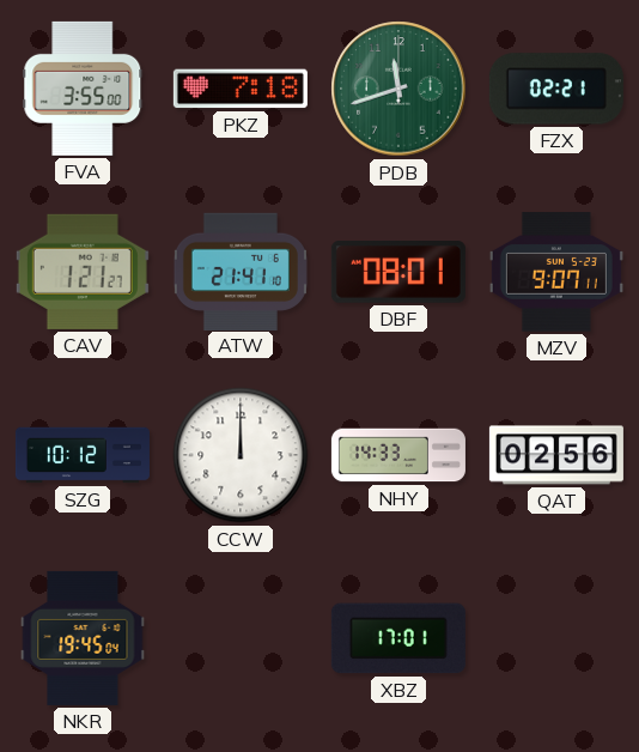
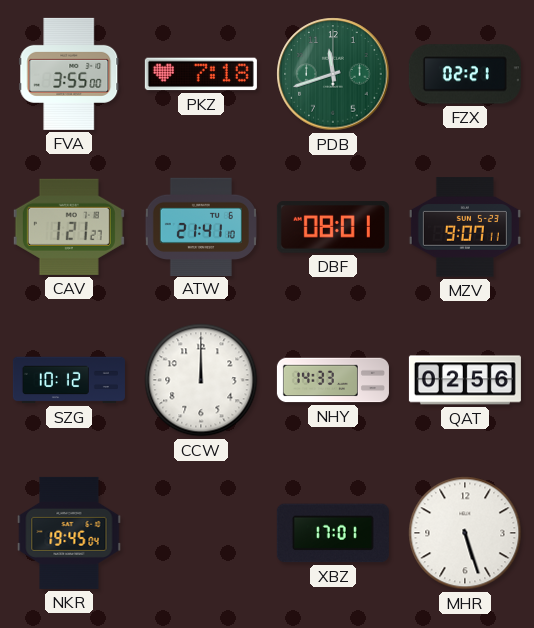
MHR: none -> 5:27 (465, 533)
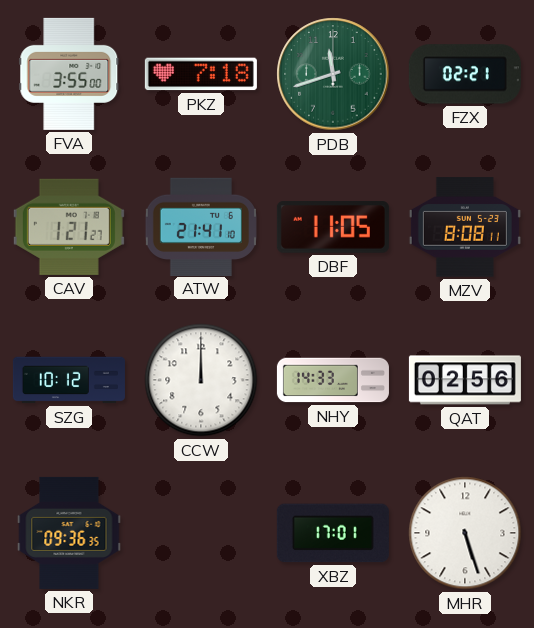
DBF: 08:01 -> 11:05 (333, 227)
MZV: 9:07 -> 8:08 (465, 227)
NKR: 19:45 -> 09:36 (69, 533)
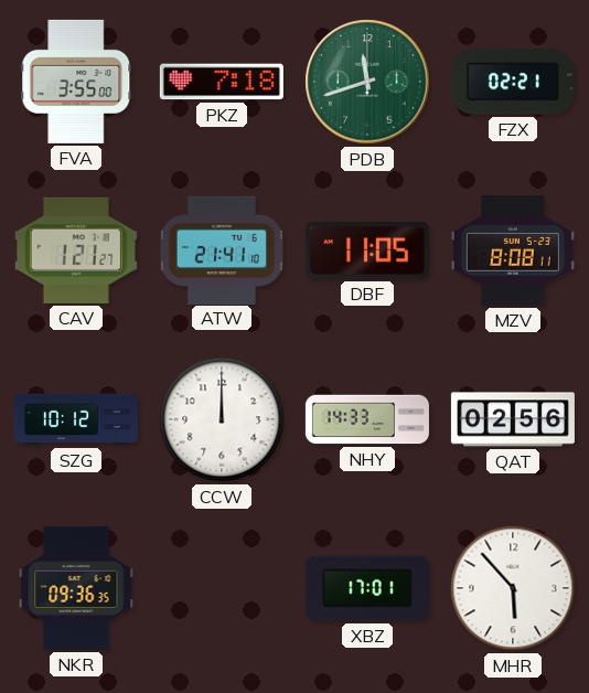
MHR: 5:27 -> 5:53 (513, 588)
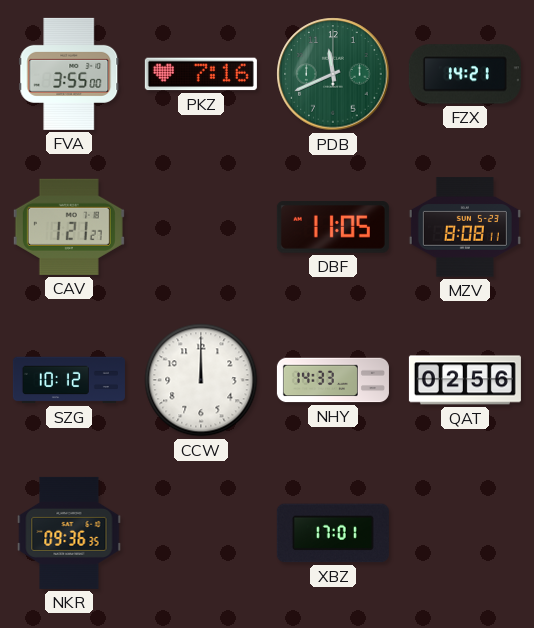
PKZ: 7:18 -> 7:16 (201, 74)
PDB: 11:42 -> 11:41 (333, 74)
FZX: 02:21 -> 14:21 (465, 74)
ATW: 21:41 -> none (222, 249)
MHR: 5:53 -> none (513, 588)
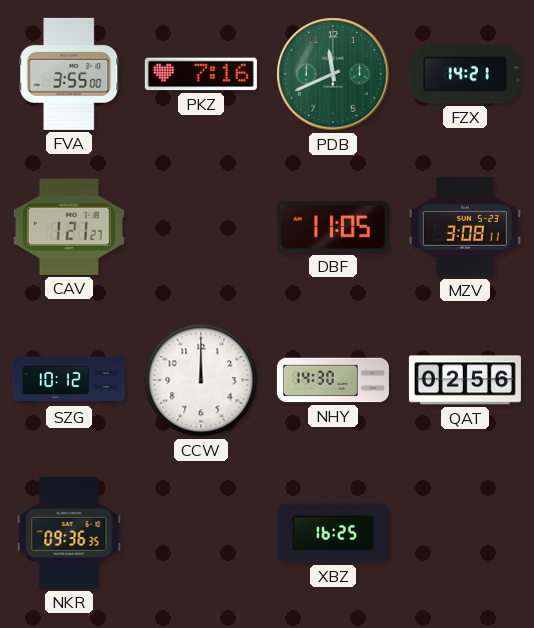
MZV: 8:08 -> 3:08 (465, 227)
NHY: 14:33 -> 14:30 (333, 380)
XBZ: 17:01 -> 16:25 (333, 533)
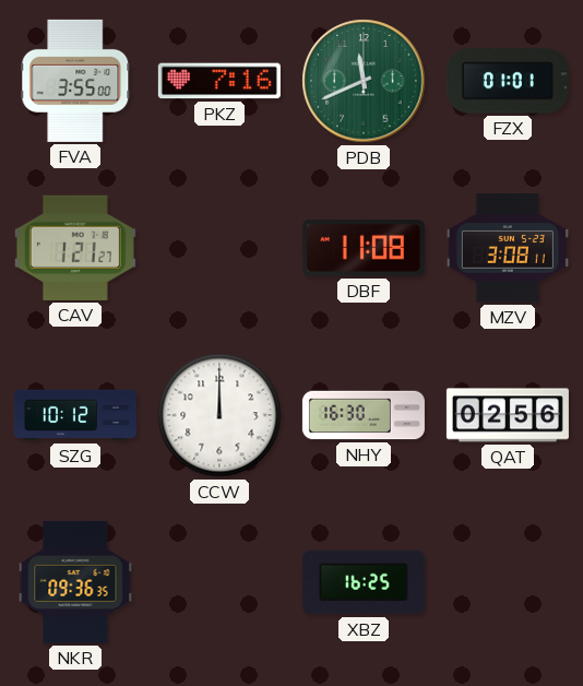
FZX: 14:21 -> 01:01 (508, 81)
DBF: 11:05 -> 11:08 (364, 248)
NHY: 14:30 -> 16:30 (364, 415)
